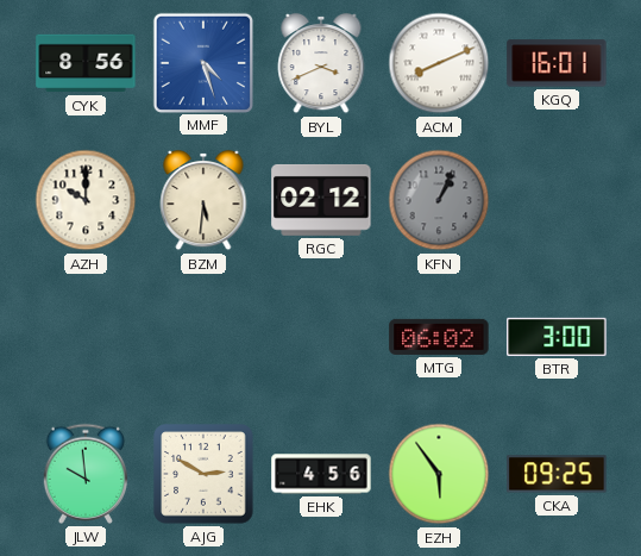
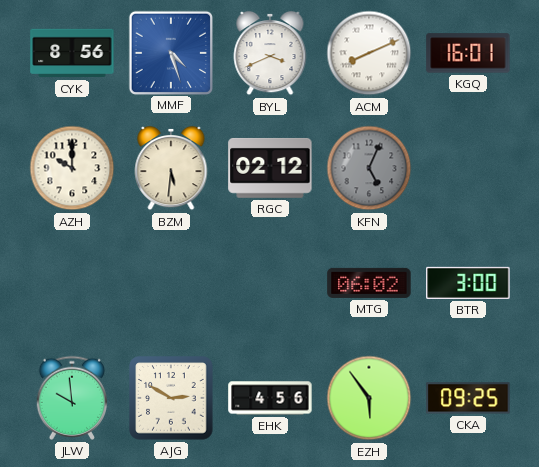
KFN: 1:04 -> 5:04 (369, 168)
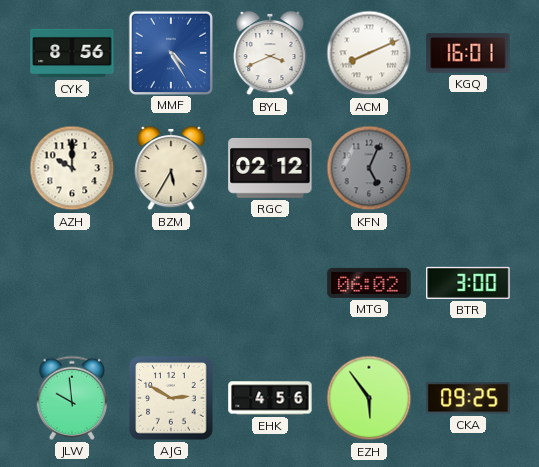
MMF: 4:27 -> 4:25 (170, 52)
BZM: 5:31 -> 5:35 (171, 168)
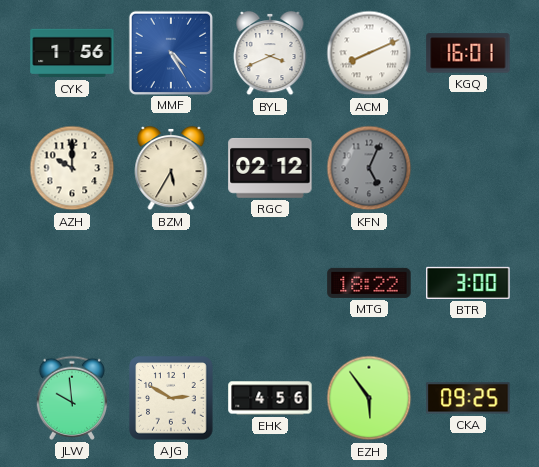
CYK: 8:56 -> 1:56 (72, 53)
MTG: 06:02 -> 18:22 (369, 283)
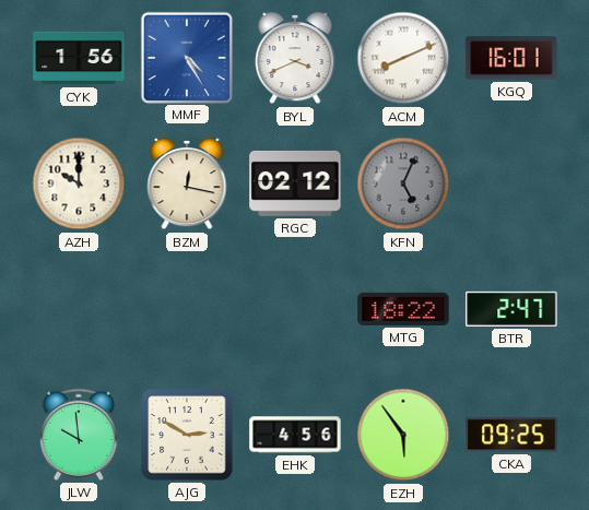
BZM: 5:35 -> 12:17 (187, 183)
BTR: 3:00 -> 2:47 (511, 309)
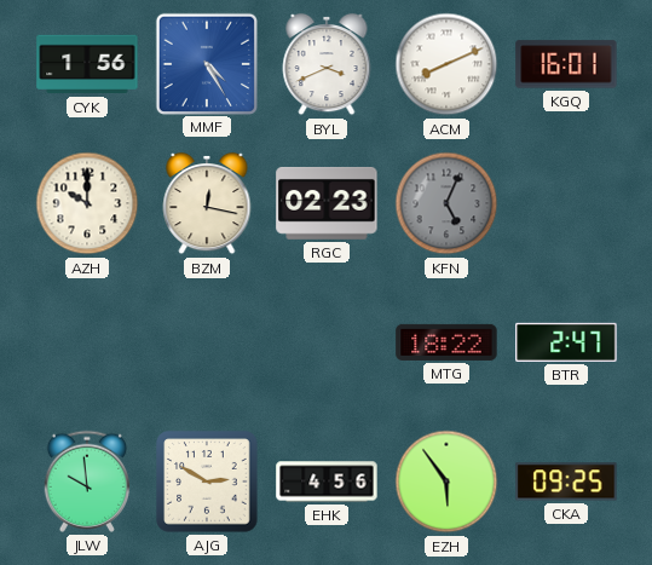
RGC: 02:12 -> 02:23 (327, 203)
